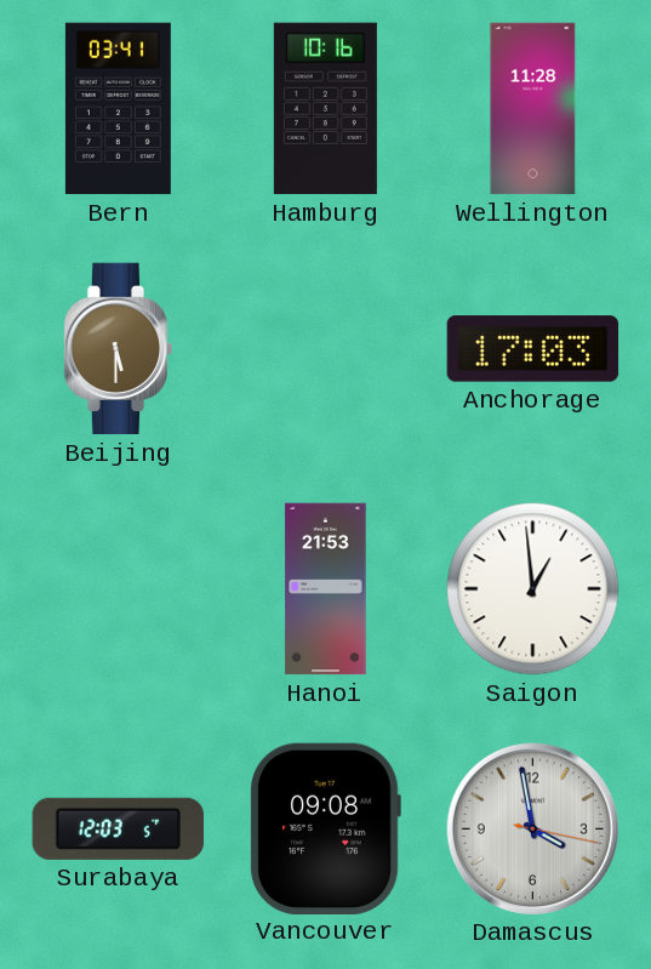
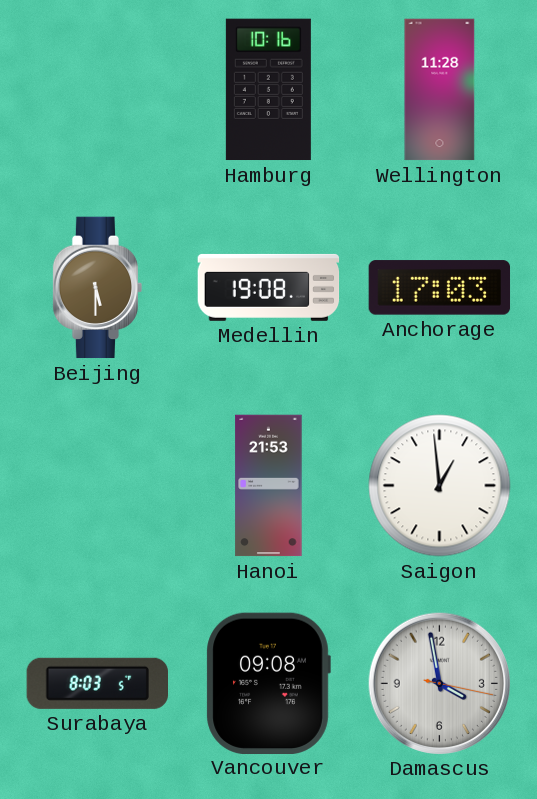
Bern: 03:41 -> none (118, 109)
Medellin: none -> 19:08 (269, 287)
Surabaya: 12:03 -> 8:03 (97, 683)
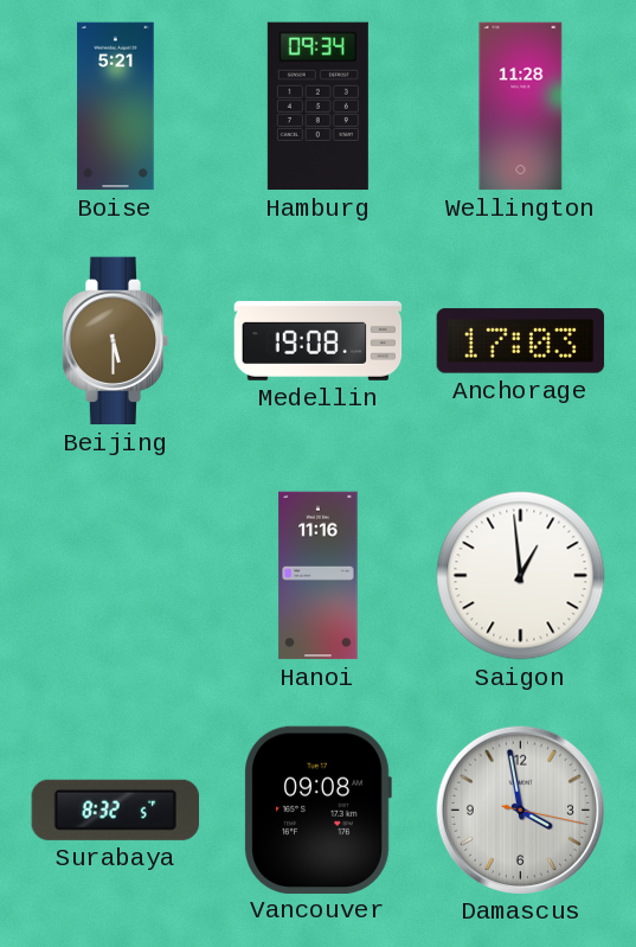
Boise: none -> 5:21 (116, 107)
Hamburg: 10:16 -> 09:34 (317, 107)
Hanoi: 21:53 -> 11:16 (319, 576)
Surabaya: 8:03 -> 8:32 (115, 810)
